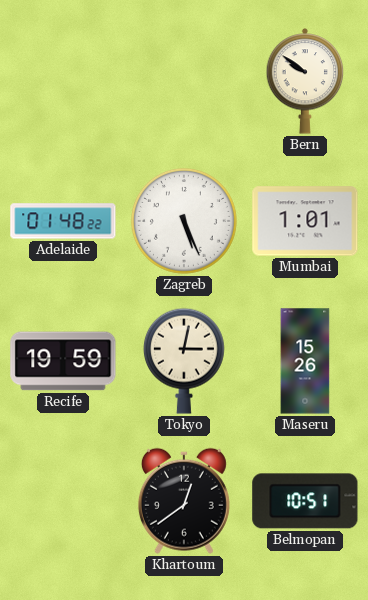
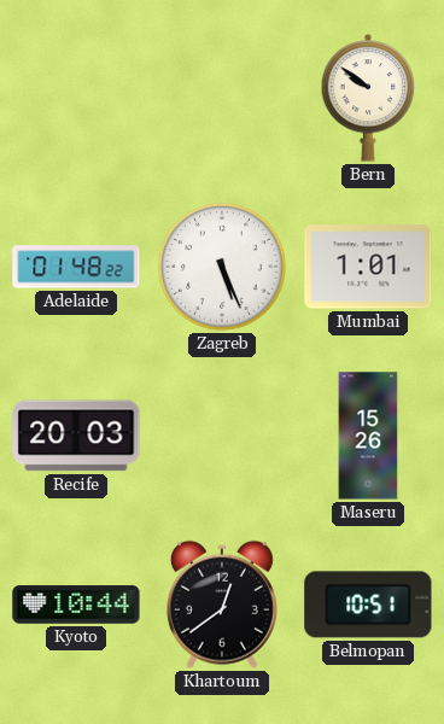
Recife: 19:59 -> 20:03 (76, 436)
Tokyo: 3:02 -> none (184, 361)
Kyoto: none -> 10:44 (76, 605)
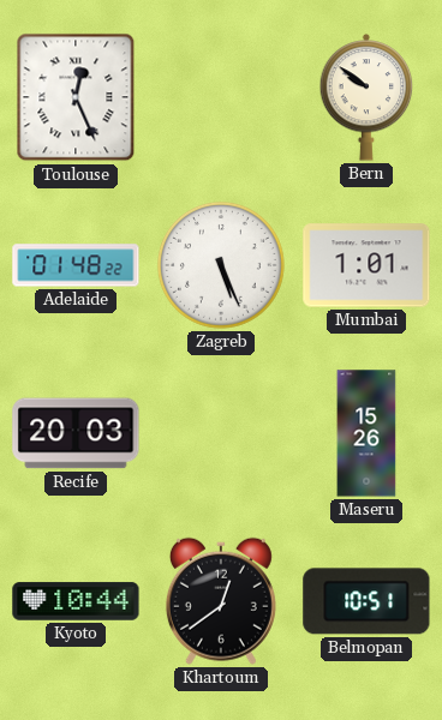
Toulouse: none -> 12:26 (76, 97)
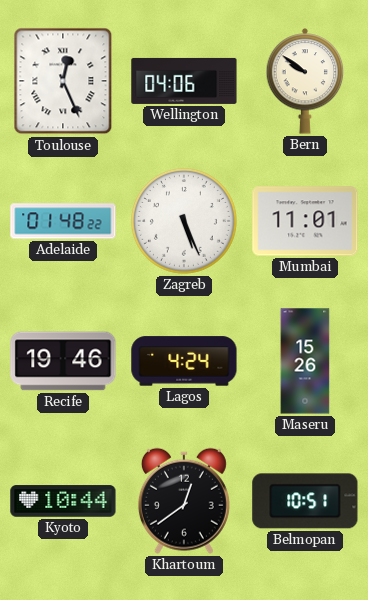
Wellington: none -> 04:06 (184, 81)
Mumbai: 1:01 -> 11:01 (305, 221)
Recife: 20:03 -> 19:46 (63, 361)
Lagos: none -> 4:24 (184, 361)
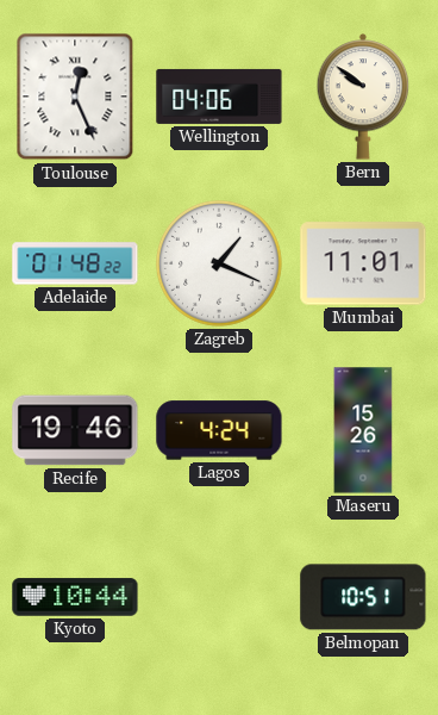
Zagreb: 5:26 -> 1:19 (220, 265)
Khartoum: 12:39 -> none (184, 501)
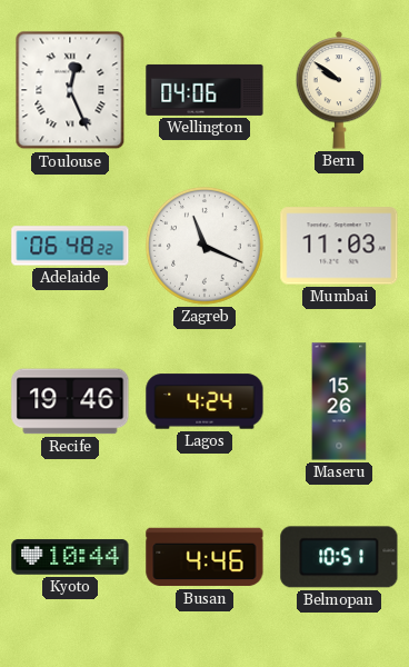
Adelaide: 01:48 -> 06:48 (70, 246)
Zagreb: 1:19 -> 11:19 (206, 247)
Mumbai: 11:01 -> 11:03 (339, 246)
Busan: none -> 4:46 (205, 557)
